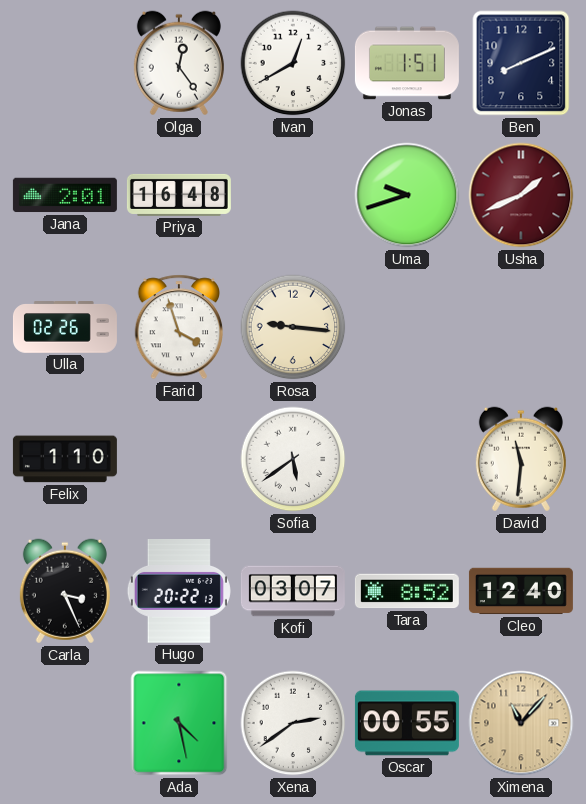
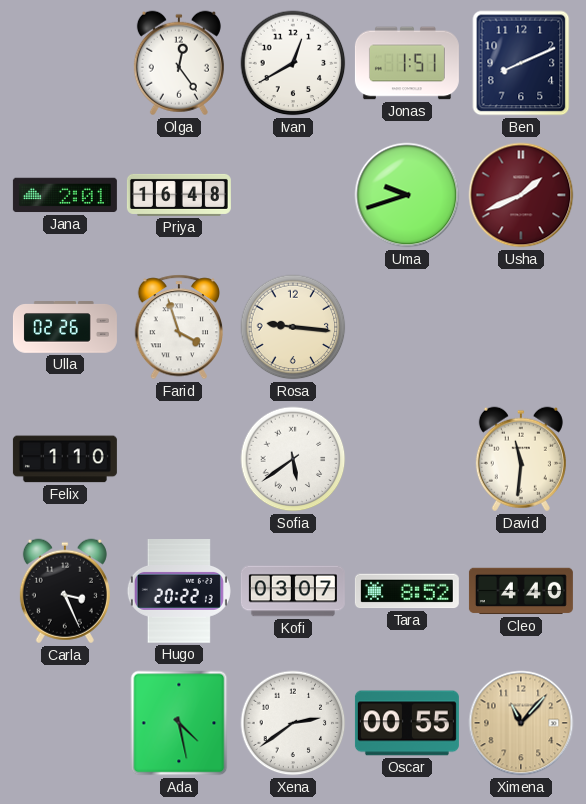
Cleo: 12:40 -> 4:40 (521, 591)
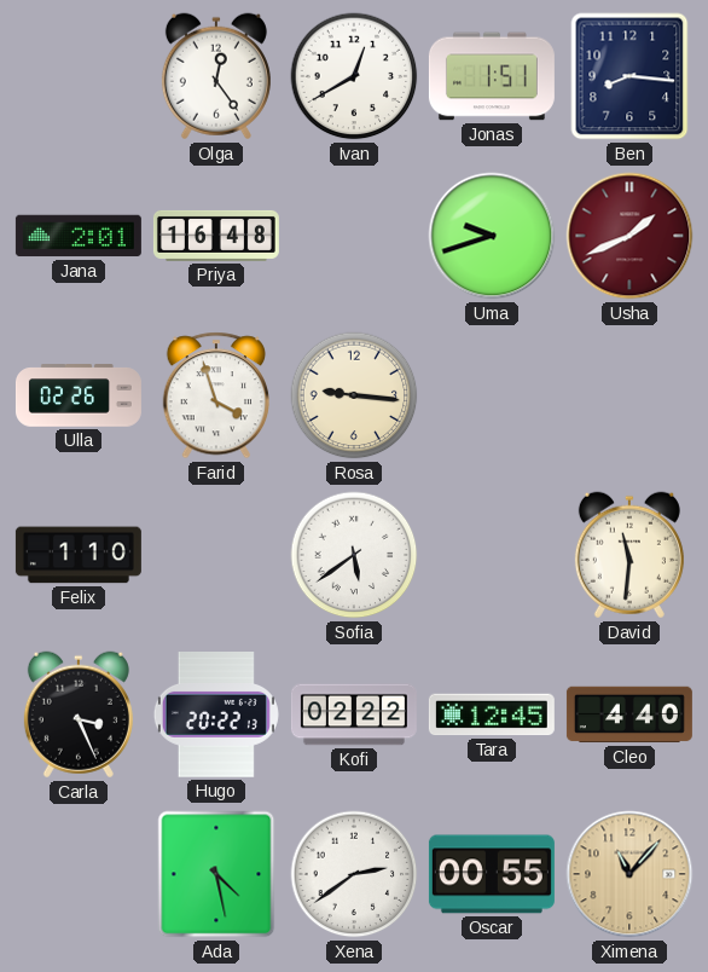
Ben: 8:11 -> 8:16 (629, 76)
Kofi: 03:07 -> 02:22 (354, 714)
Tara: 8:52 -> 12:45 (492, 714)
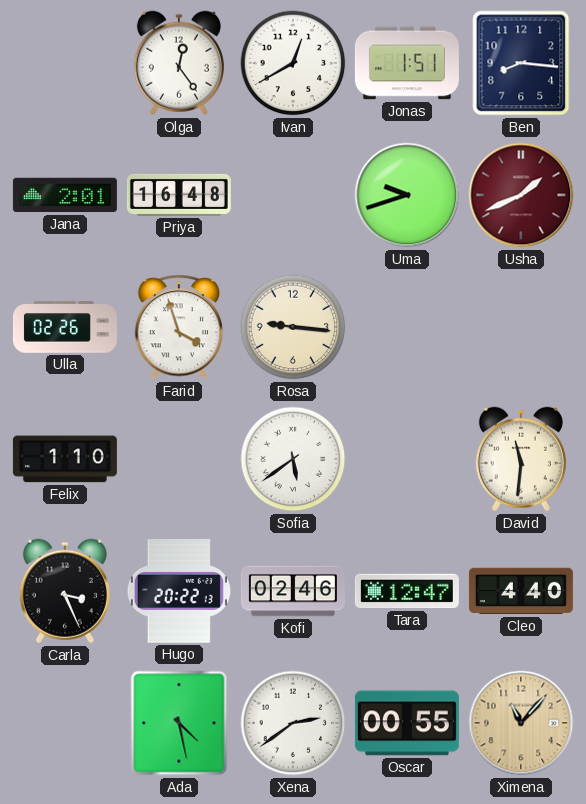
Kofi: 02:22 -> 02:46 (293, 591)
Tara: 12:45 -> 12:47 (407, 591)
